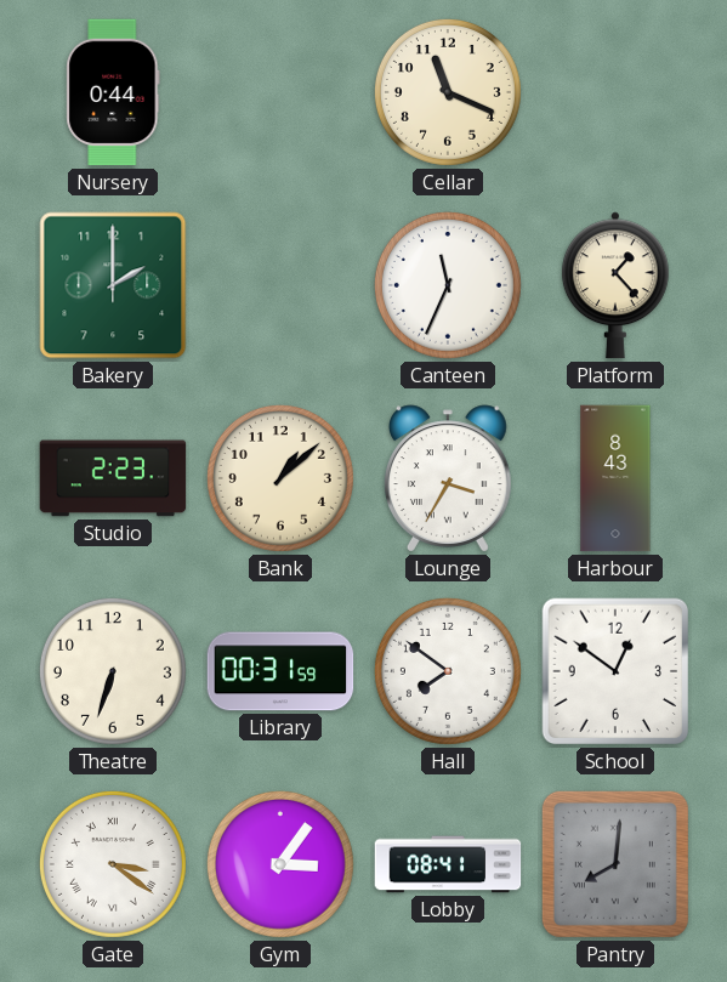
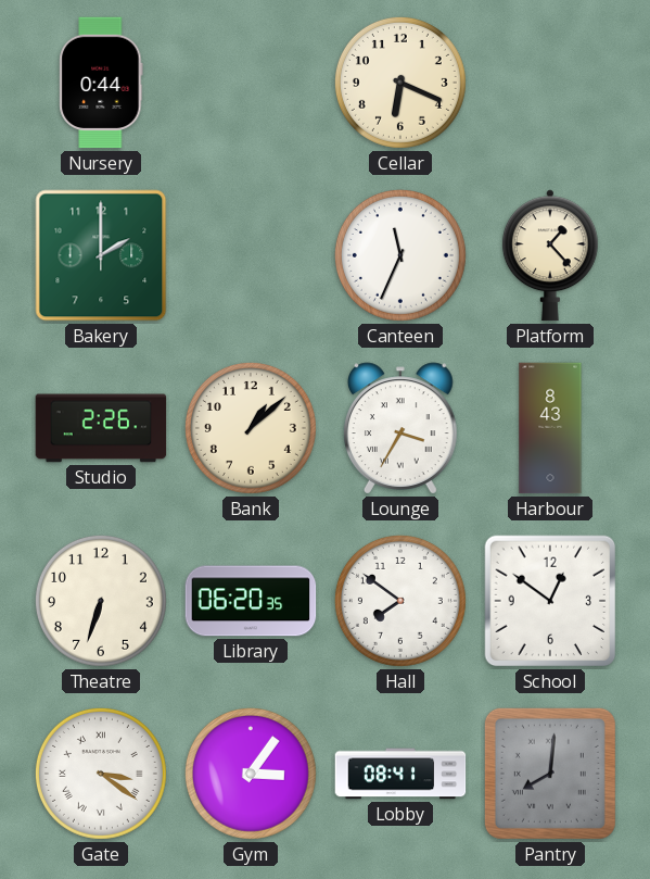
Cellar: 11:19 -> 6:19 (400, 83)
Studio: 2:23 -> 2:26 (101, 428)
Library: 00:31 -> 06:20 (251, 601)
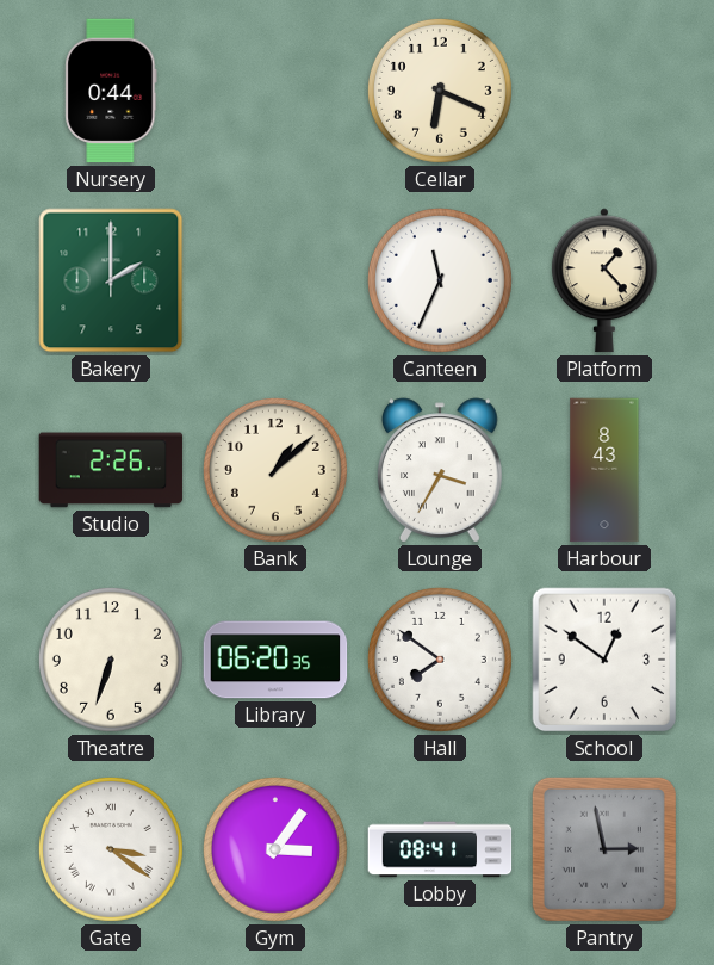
Pantry: 8:01 -> 2:58 (604, 849)
